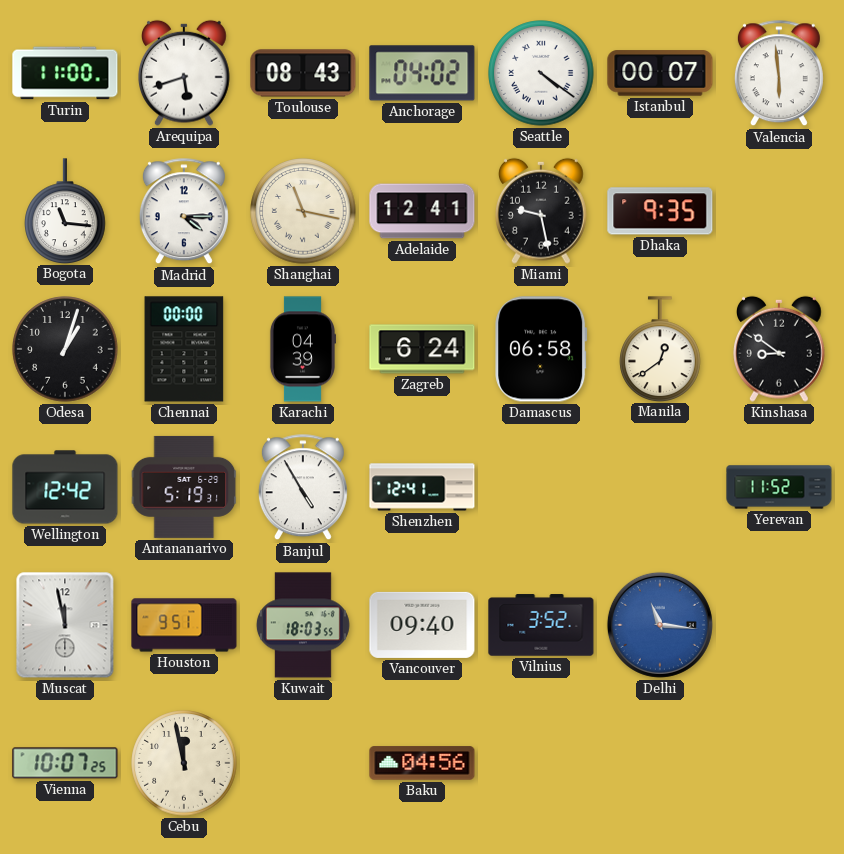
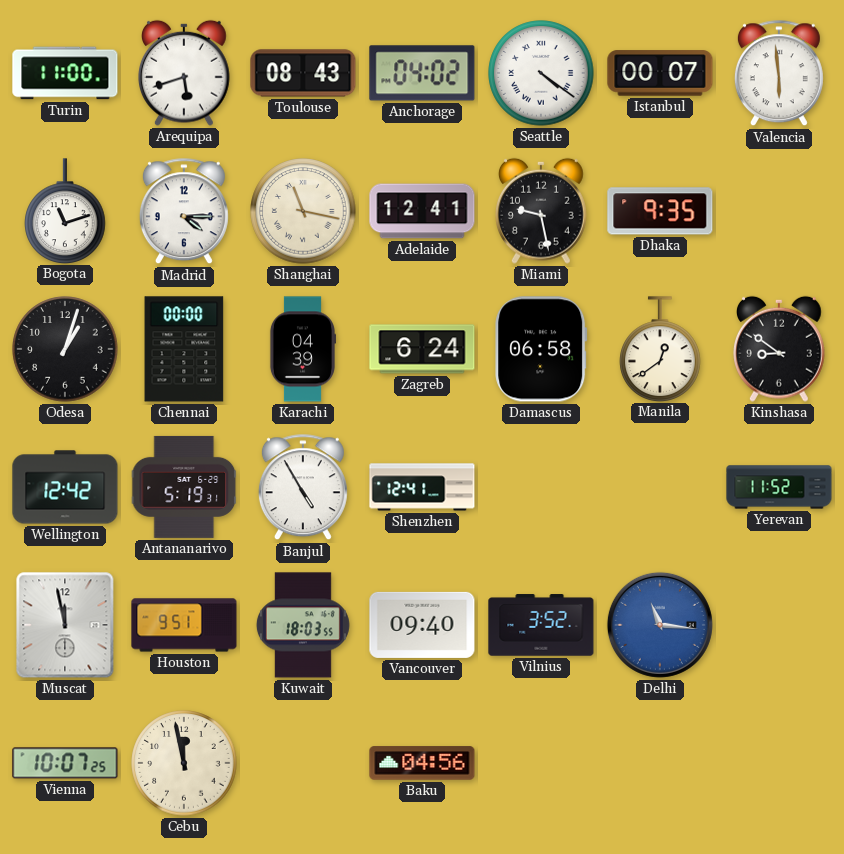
Bogota: 11:16 -> 11:12 (65, 211)
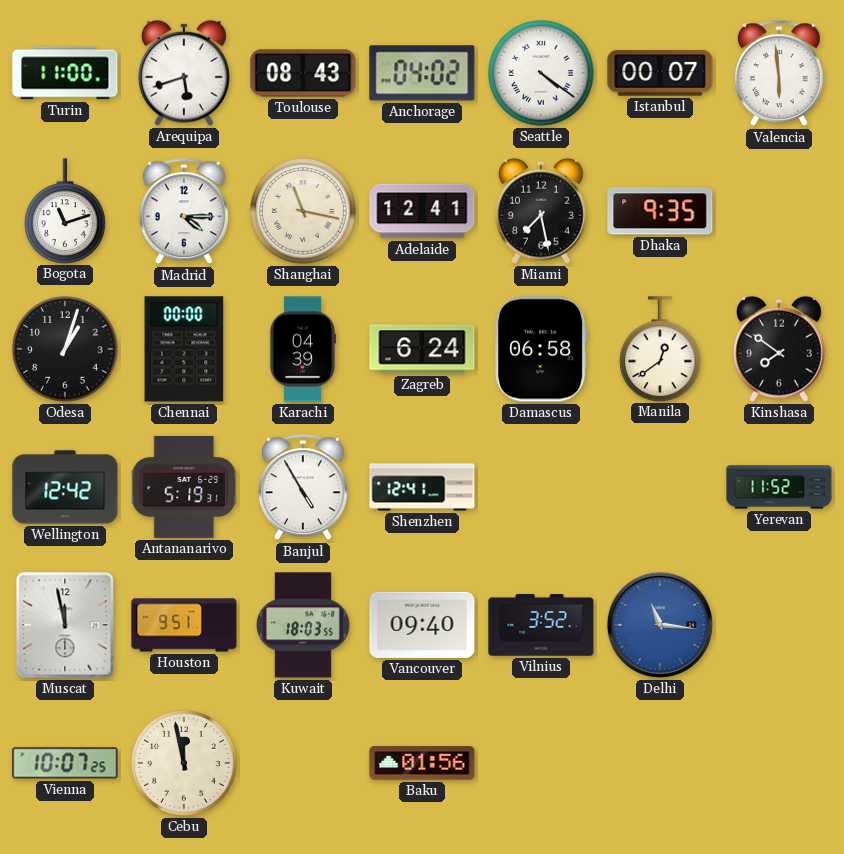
Miami: 9:28 -> 7:28 (542, 211)
Kinshasa: 8:51 -> 7:51 (780, 349)
Baku: 04:56 -> 01:56 (422, 763)
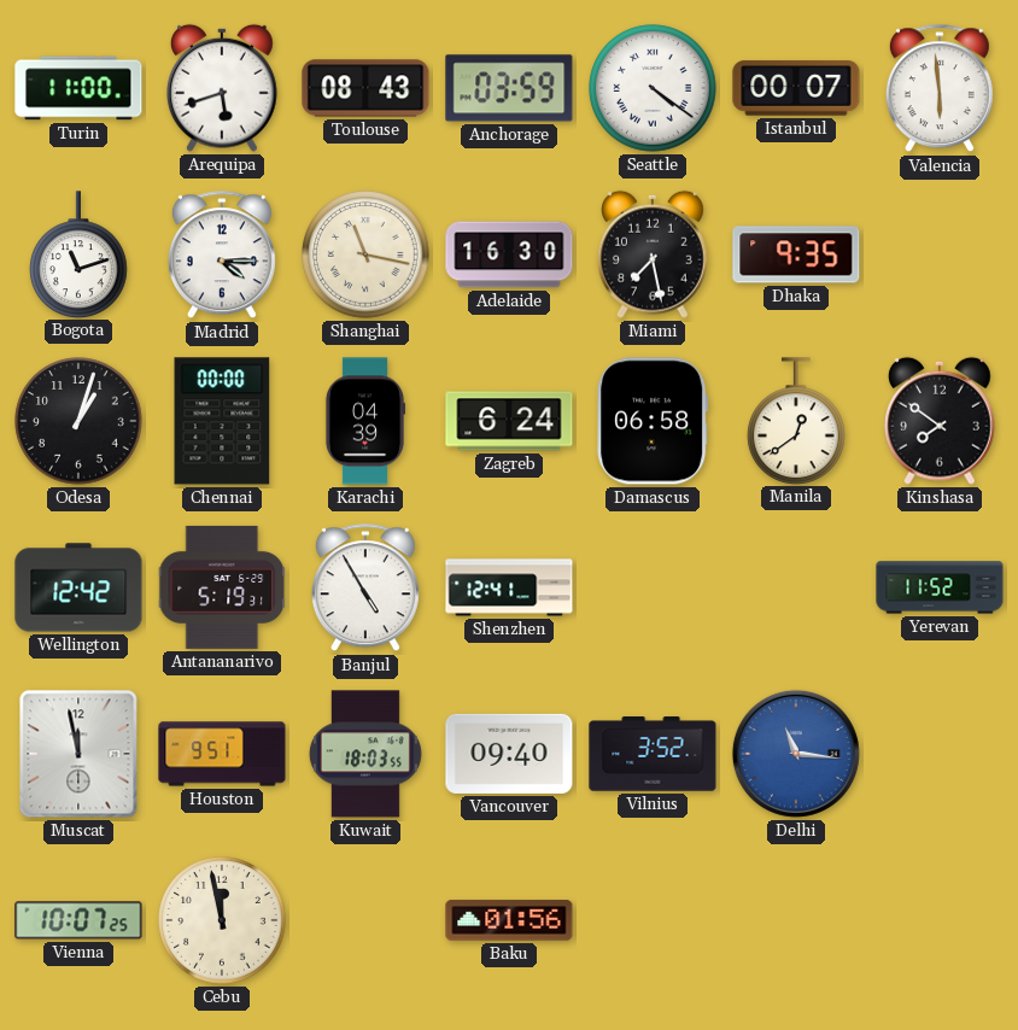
Anchorage: 04:02 -> 03:59 (509, 88)
Adelaide: 12:41 -> 16:30 (509, 254)
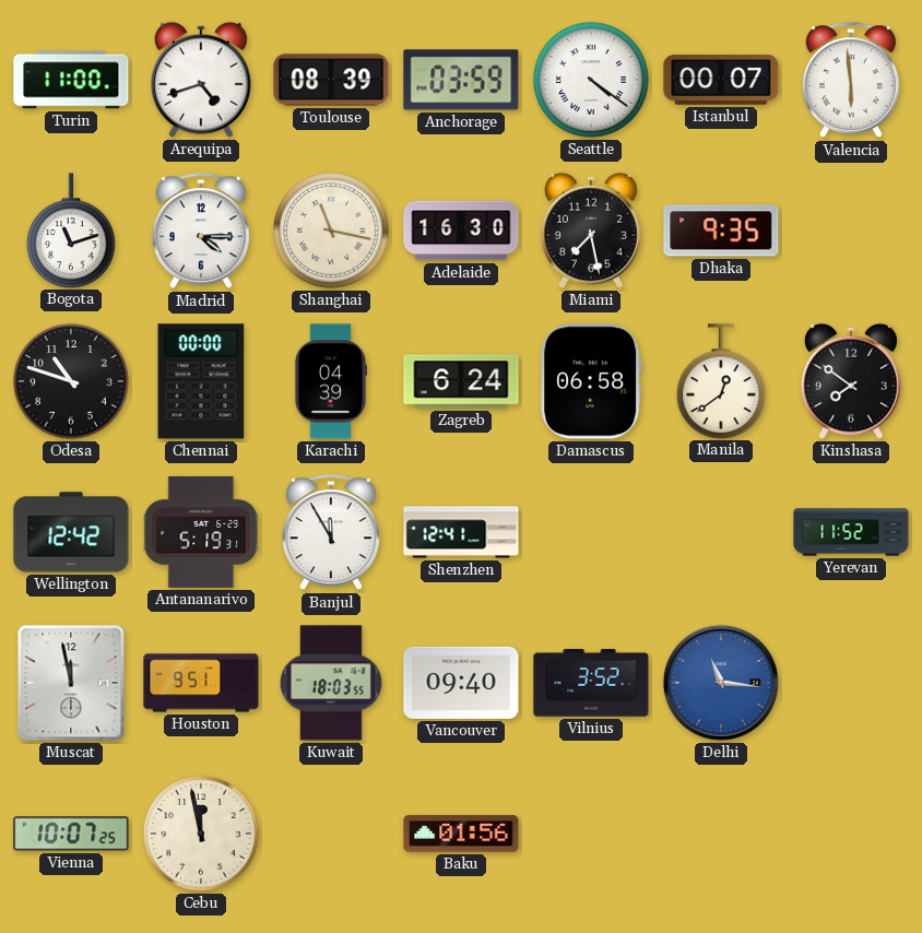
Arequipa: 5:42 -> 4:42 (202, 80)
Toulouse: 08:43 -> 08:39 (331, 80)
Odesa: 1:03 -> 10:48 (71, 381)
Banjul: 4:55 -> 11:55 (331, 533)
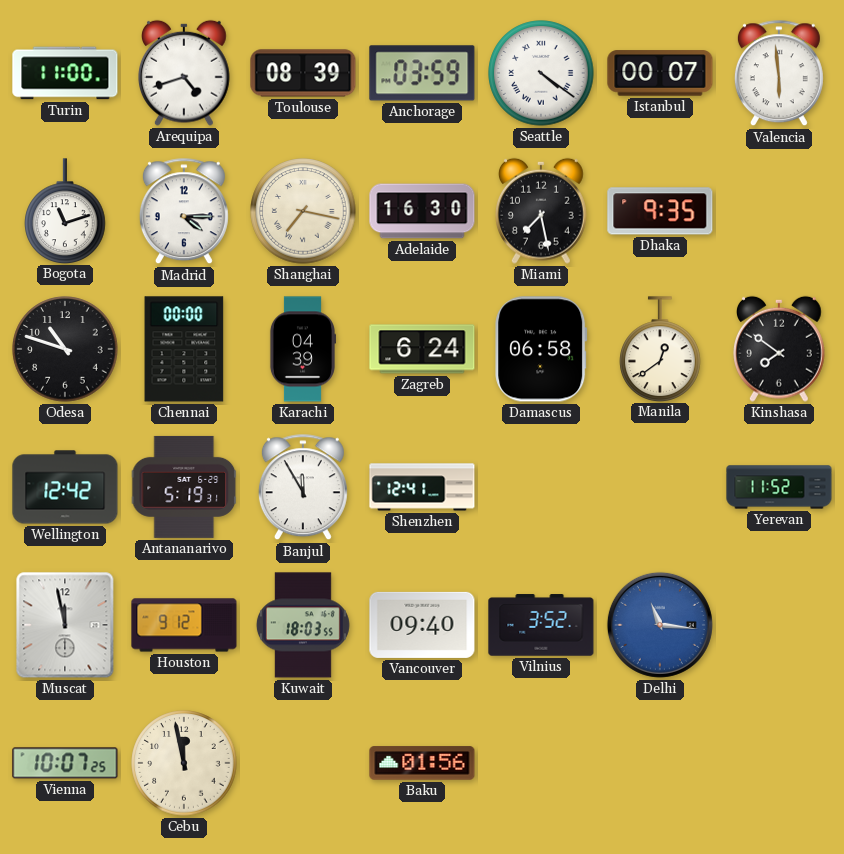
Shanghai: 11:17 -> 7:17 (303, 211)
Houston: 9:51 -> 9:12 (184, 625)
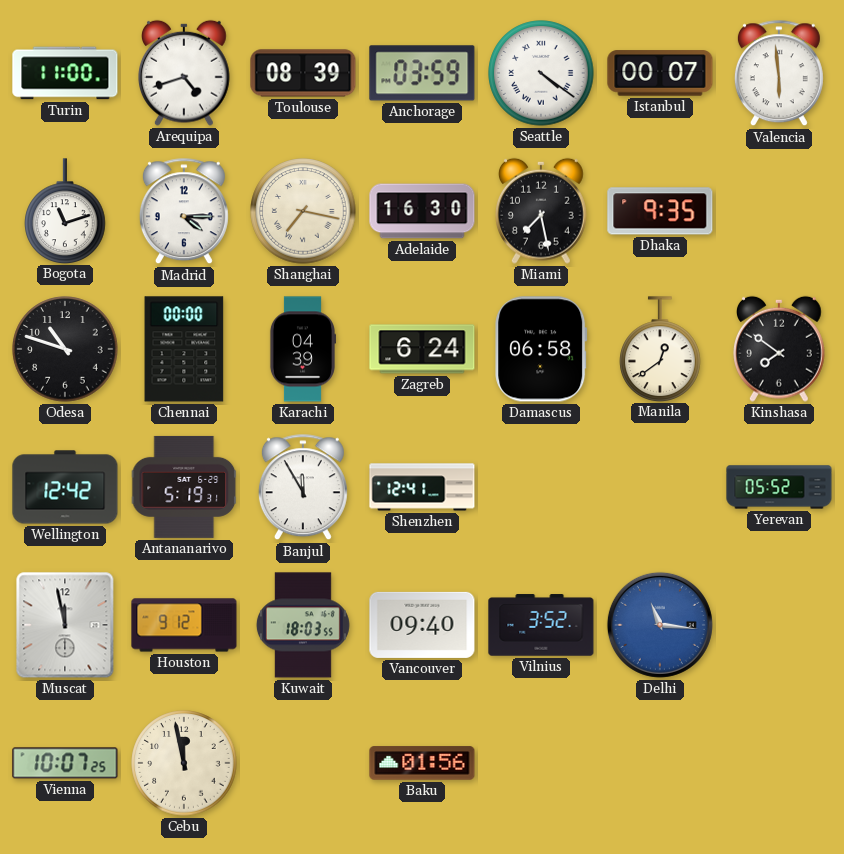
Yerevan: 11:52 -> 05:52 (779, 487)
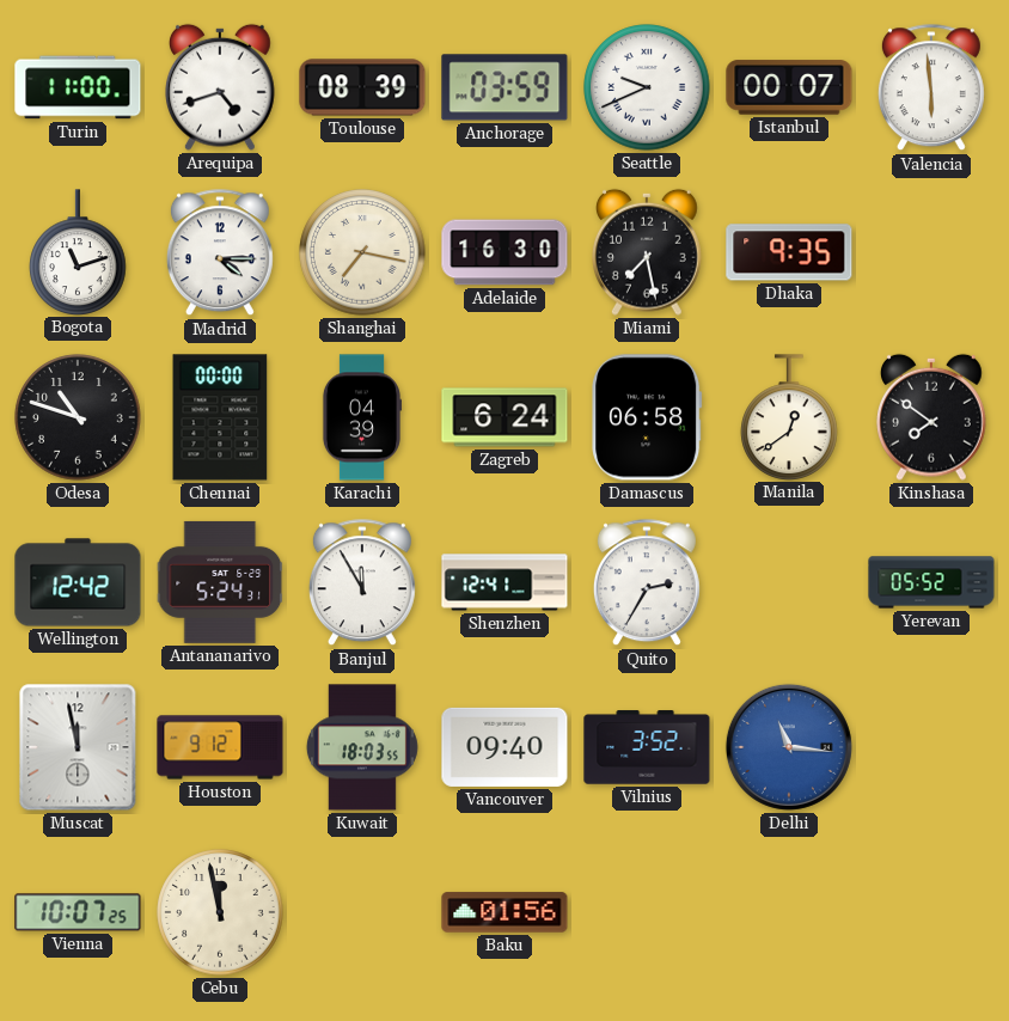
Seattle: 4:21 -> 9:41 (647, 87)
Antananarivo: 5:19 -> 5:24 (220, 582)
Quito: none -> 2:35 (647, 583)
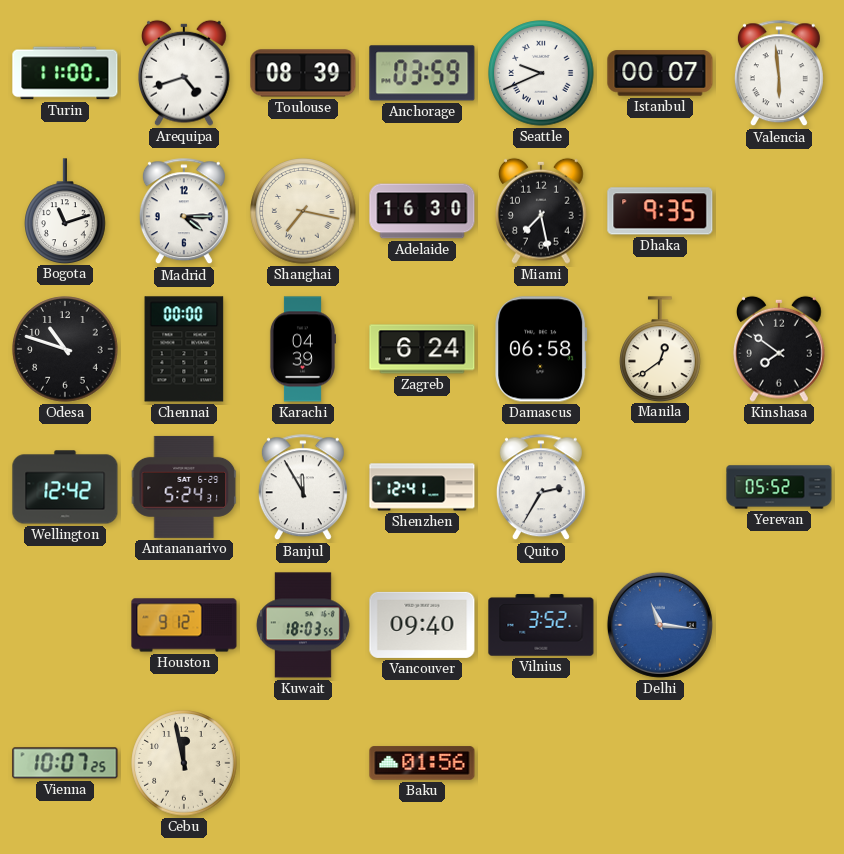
Muscat: 11:58 -> none (78, 747)
